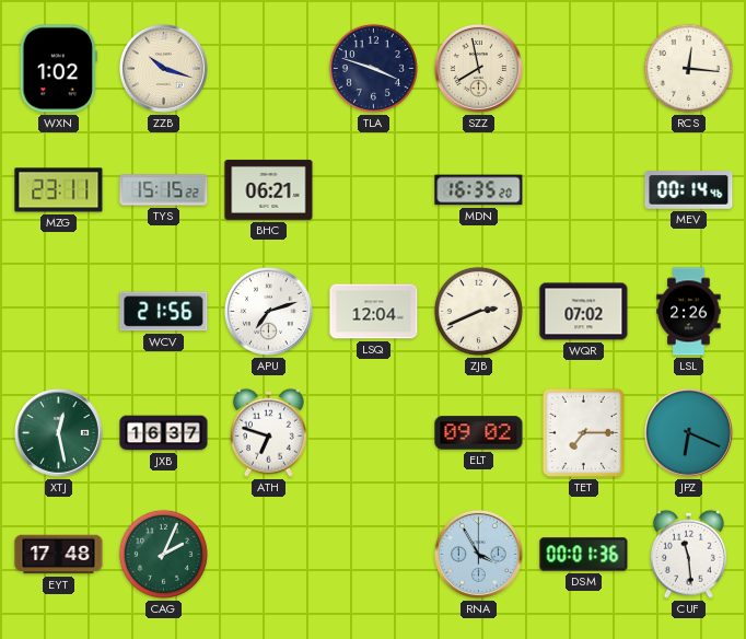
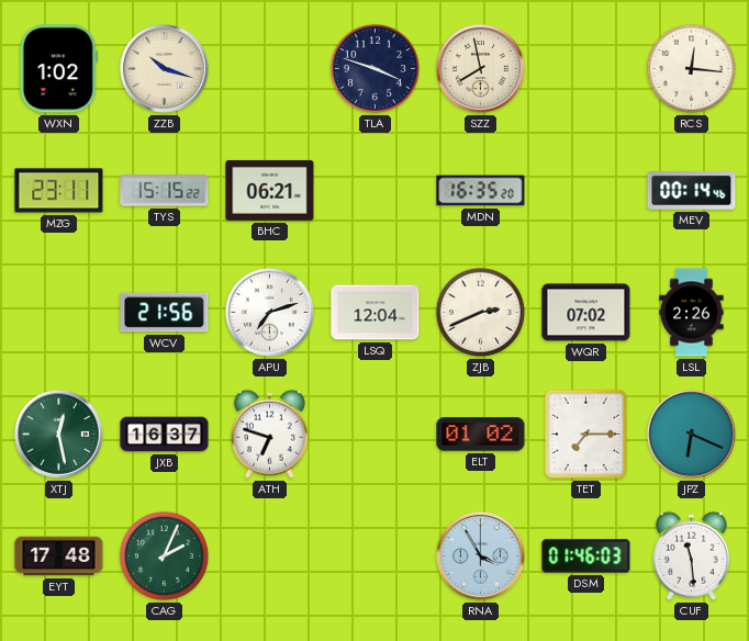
ELT: 09:02 -> 01:02 (481, 435)
DSM: 00:01 -> 01:46 (586, 556)
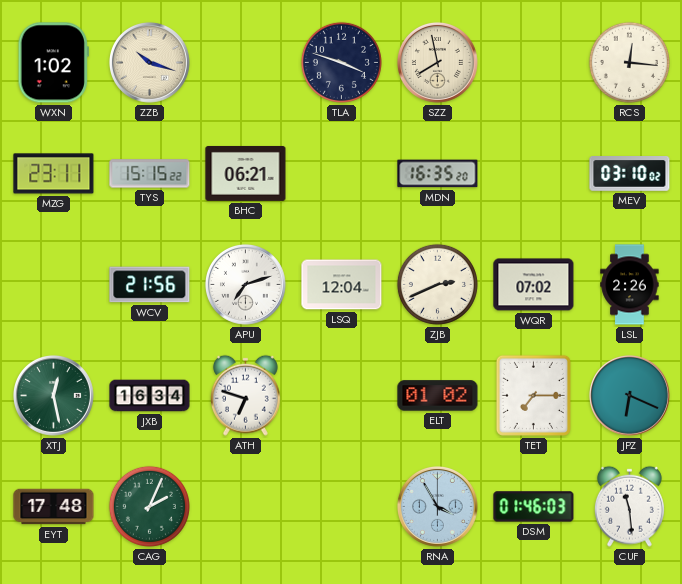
MEV: 00:14 -> 03:10 (630, 174)
JXB: 16:37 -> 16:34 (150, 396)
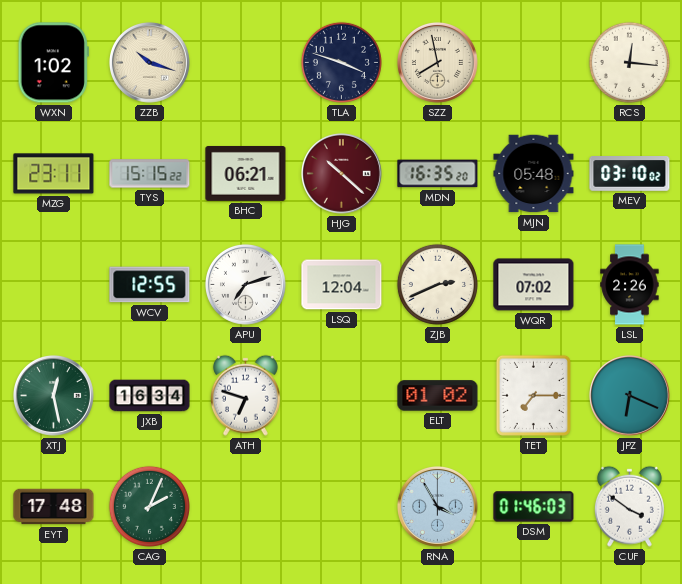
HJG: none -> 10:22 (341, 173)
MJN: none -> 05:48 (534, 174)
WCV: 21:56 -> 12:55 (150, 285)
CUF: 11:29 -> 3:51 (629, 506)
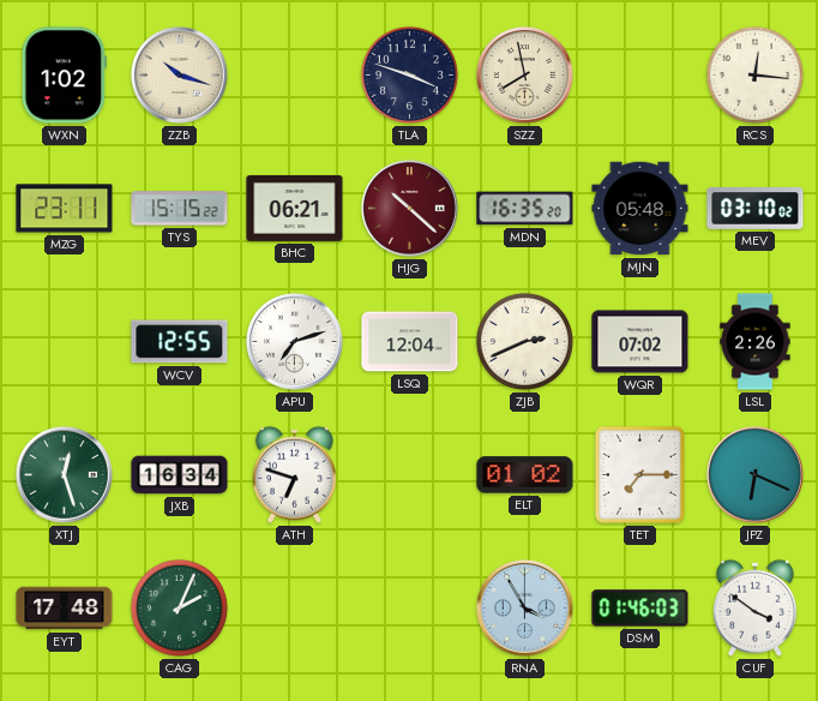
XTJ: 12:28 -> 12:27 (64, 474)
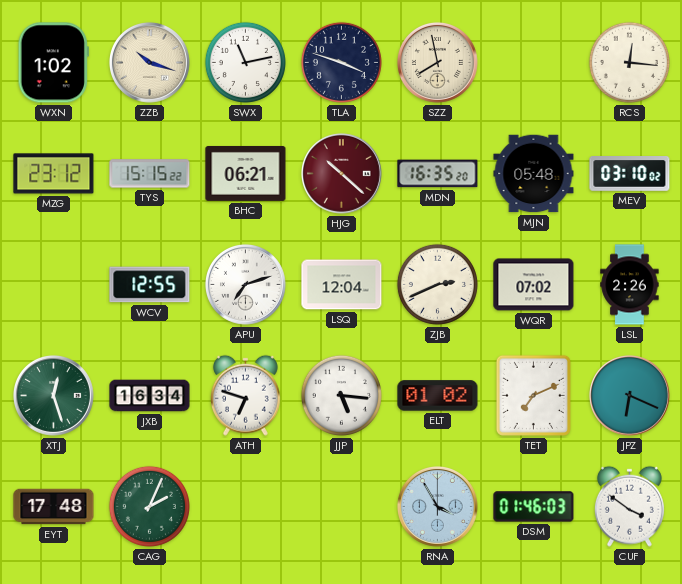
SWX: none -> 11:13 (245, 62)
MZG: 23:11 -> 23:12 (54, 174)
JJP: none -> 5:16 (341, 395)
TET: 7:15 -> 7:11 (533, 395)
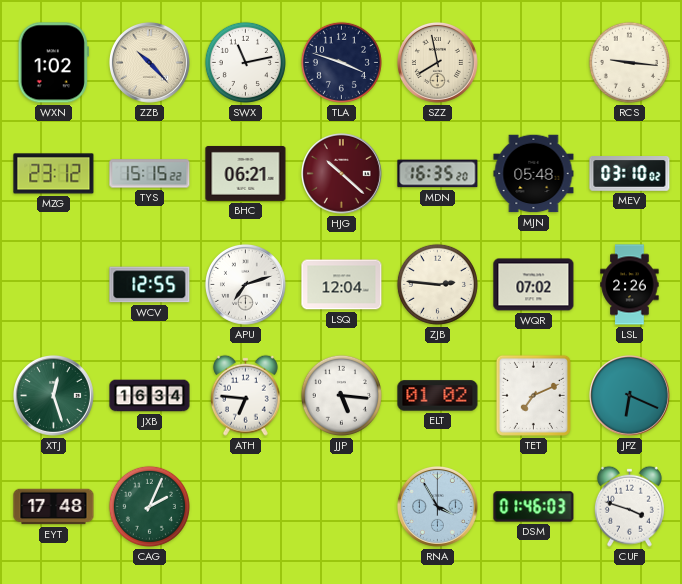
ZZB: 10:18 -> 10:23 (149, 62)
RCS: 12:16 -> 9:16 (629, 62)
ZJB: 2:41 -> 2:46 (437, 284)
ATH: 6:48 -> 6:46 (245, 395)
CUF: 3:51 -> 3:48 (629, 506)
